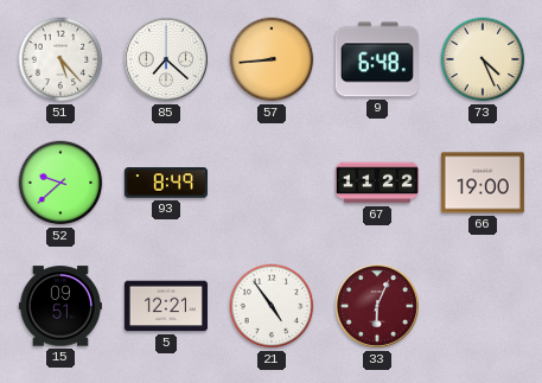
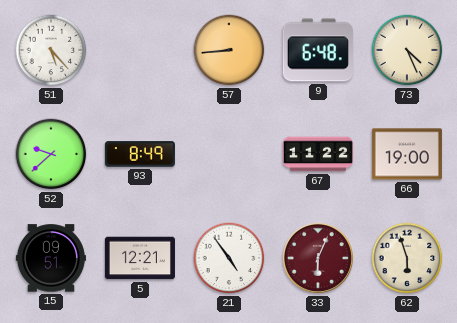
85: 7:22 -> none (166, 59)
62: none -> 5:57 (407, 258)
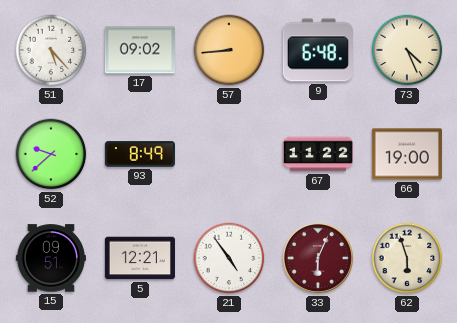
17: none -> 09:02 (140, 50)
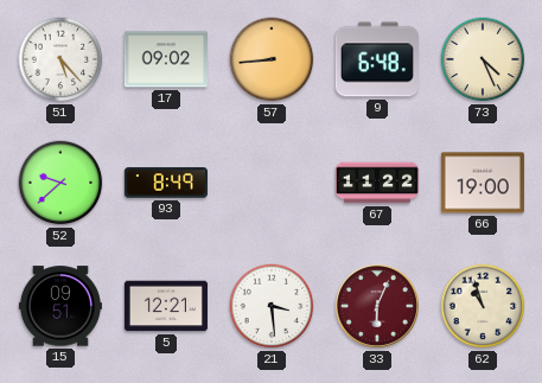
21: 4:54 -> 3:29 (272, 306)
62: 5:57 -> 10:57 (483, 306)
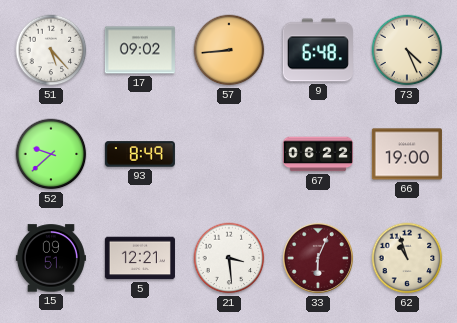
67: 11:22 -> 06:22 (318, 154)
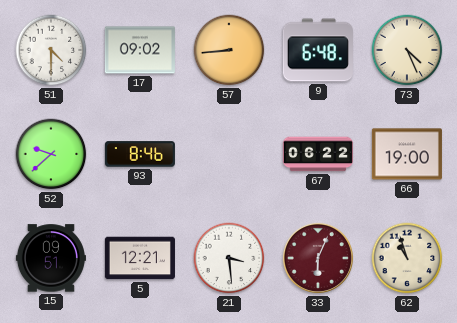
51: 5:23 -> 4:30 (51, 50)
93: 8:49 -> 8:46 (140, 154)
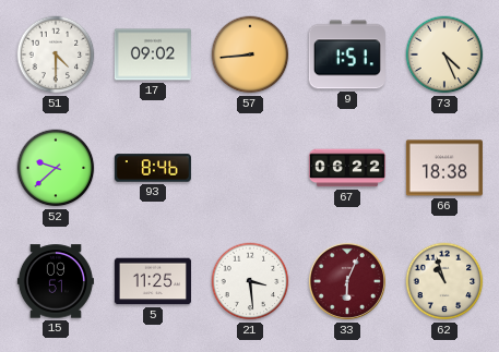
9: 6:48 -> 1:51 (347, 54)
66: 19:00 -> 18:38 (444, 168)
5: 12:21 -> 11:25 (153, 281)
